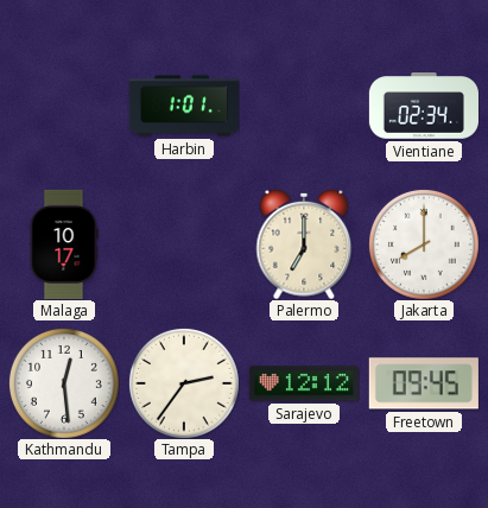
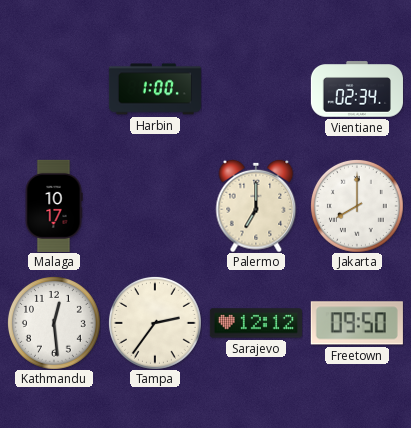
Harbin: 1:01 -> 1:00 (155, 89)
Freetown: 09:45 -> 09:50 (357, 323)
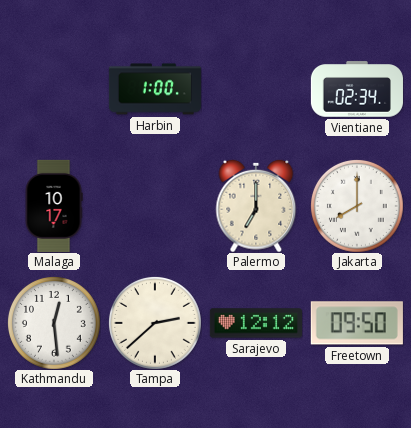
Tampa: 2:36 -> 2:38 (155, 323)
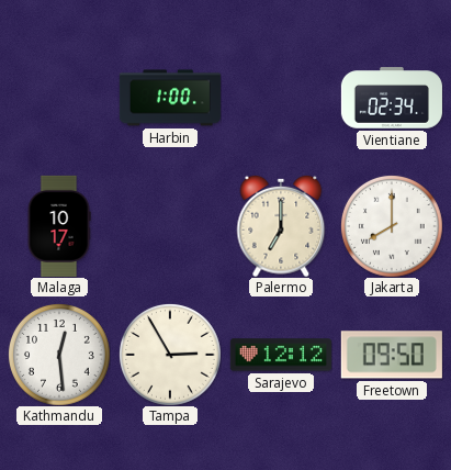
Tampa: 2:38 -> 2:55 (170, 355)
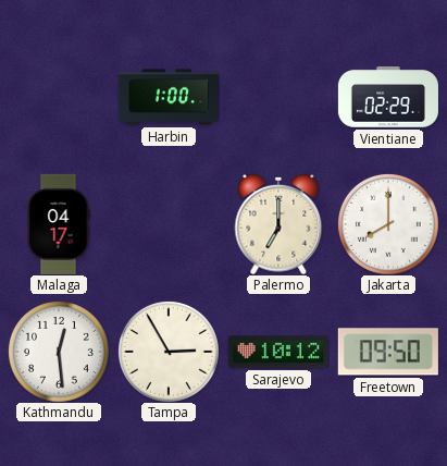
Vientiane: 02:34 -> 02:29 (388, 97)
Malaga: 10:17 -> 04:17 (59, 224)
Sarajevo: 12:12 -> 10:12 (278, 352)
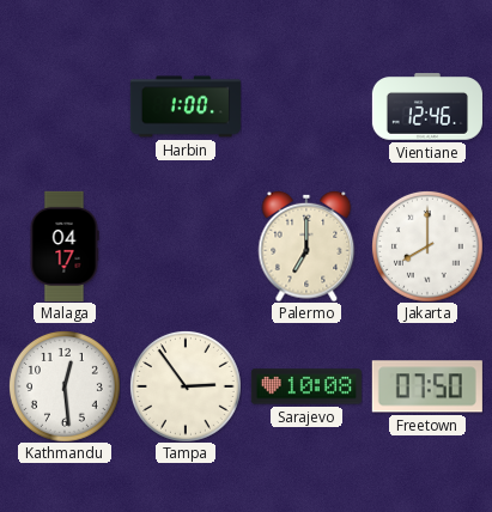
Vientiane: 02:29 -> 12:46 (427, 106)
Tampa: 2:55 -> 2:54 (186, 386)
Sarajevo: 10:12 -> 10:08 (306, 386)
Freetown: 09:50 -> 07:50 (427, 386)
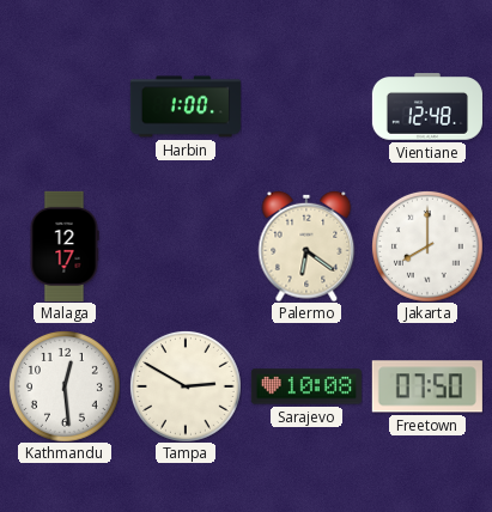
Vientiane: 12:46 -> 12:48 (427, 106)
Malaga: 04:17 -> 12:17 (65, 246)
Palermo: 7:00 -> 6:21 (306, 246)
Tampa: 2:54 -> 2:50 (186, 386)
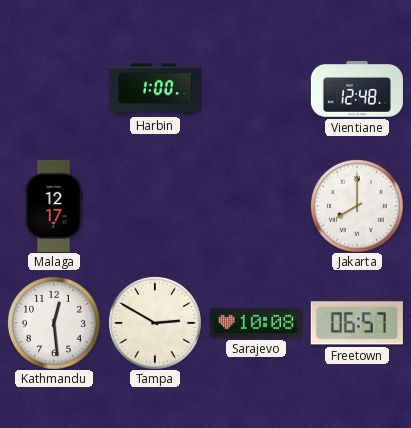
Palermo: 6:21 -> none (306, 246)
Freetown: 07:50 -> 06:57 (357, 323)
